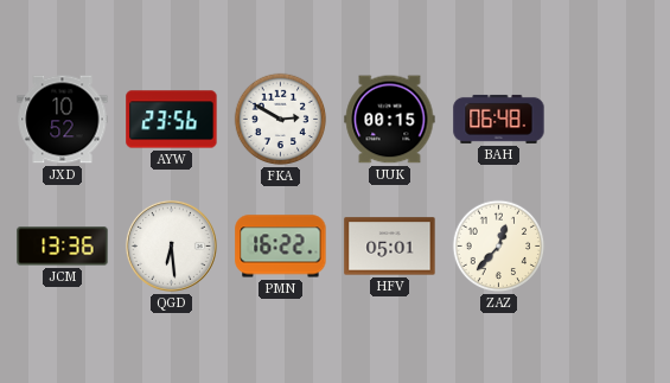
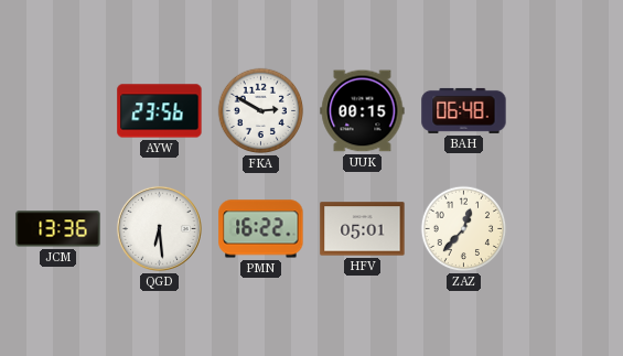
JXD: 10:52 -> none (63, 120)
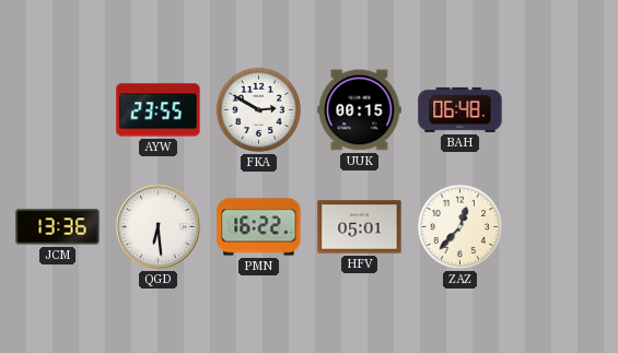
AYW: 23:56 -> 23:55 (159, 110)
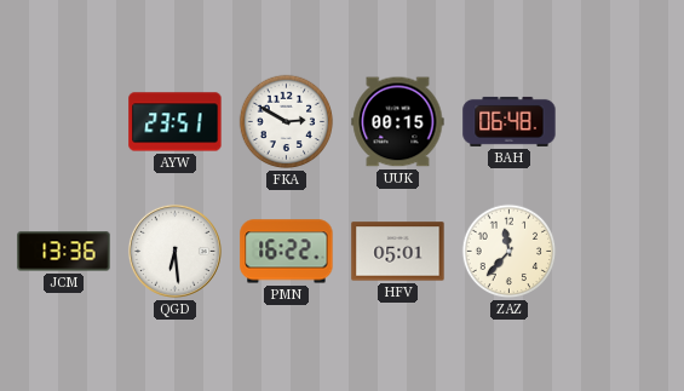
AYW: 23:55 -> 23:51 (176, 122)
ZAZ: 12:37 -> 11:37 (510, 252)
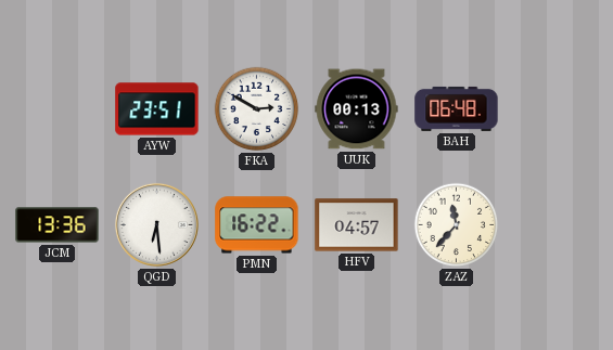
UUK: 00:15 -> 00:13 (357, 109)
HFV: 05:01 -> 04:57 (357, 225)
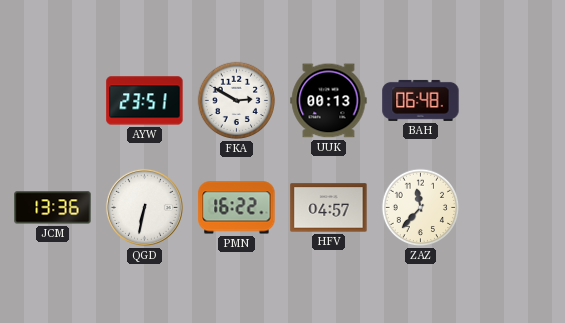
QGD: 6:29 -> 6:32 (144, 207)
